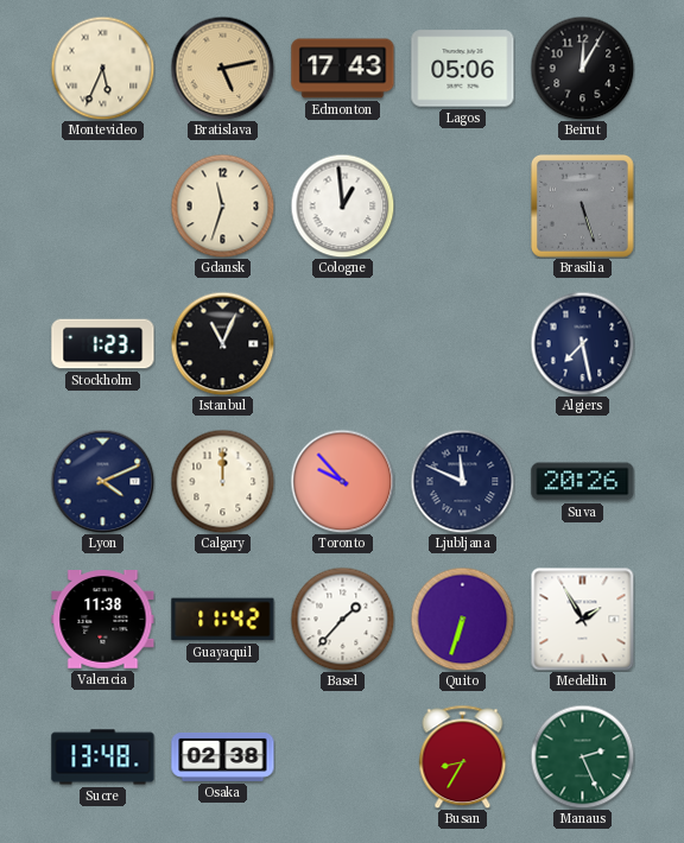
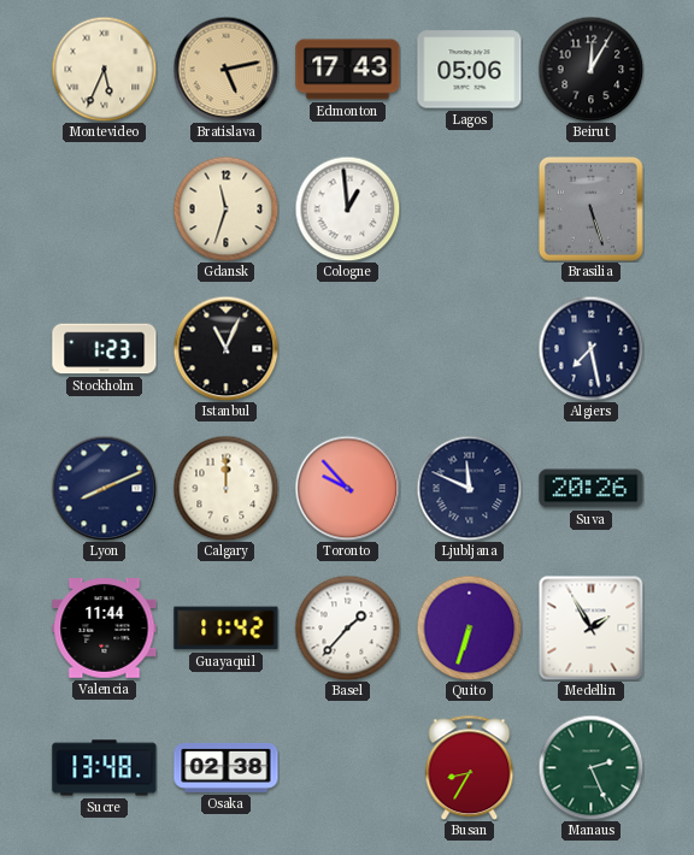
Lyon: 4:11 -> 8:11 (104, 488)
Valencia: 11:38 -> 11:44 (105, 629)
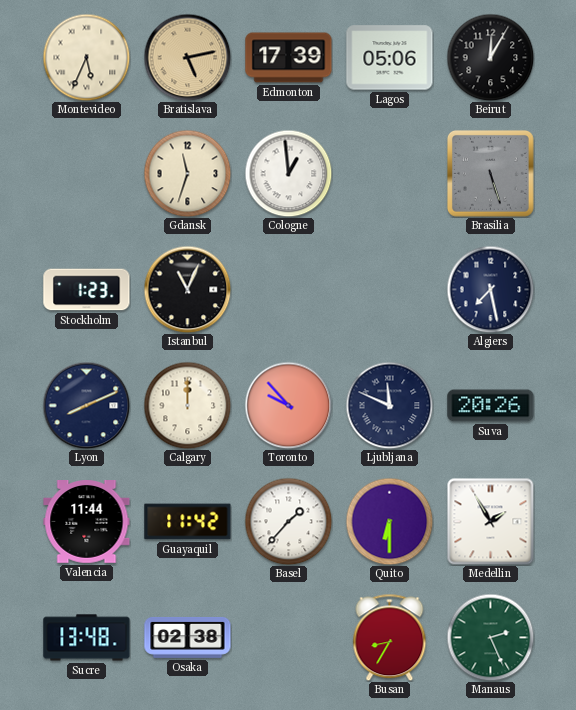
Edmonton: 17:43 -> 17:39 (289, 58)
Quito: 6:33 -> 6:30 (389, 521)
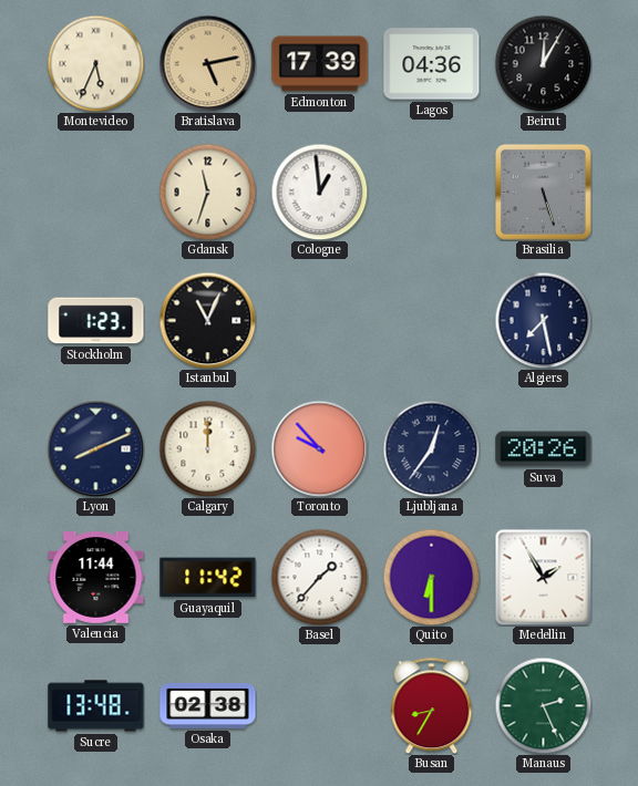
Lagos: 05:06 -> 04:36 (432, 64)
Ljubljana: 11:49 -> 12:36 (431, 448)
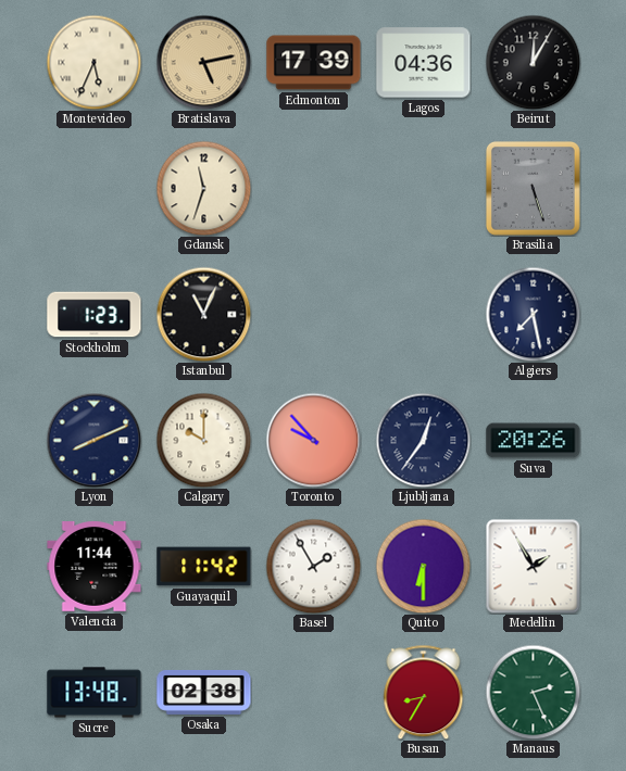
Cologne: 12:59 -> none (319, 192)
Calgary: 12:00 -> 10:00 (203, 440)
Basel: 1:37 -> 1:55 (313, 566)
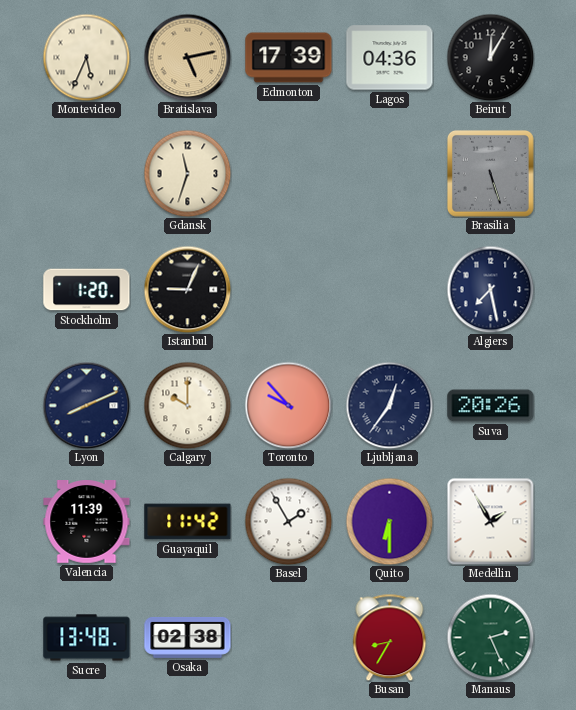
Stockholm: 1:23 -> 1:20 (87, 290)
Istanbul: 11:04 -> 9:04 (187, 289)
Valencia: 11:44 -> 11:39 (87, 522)
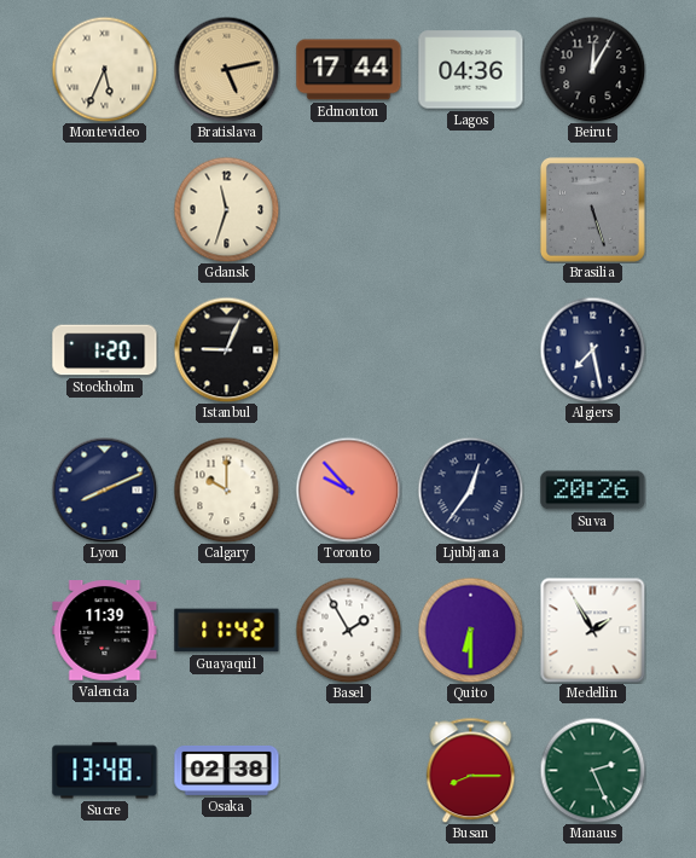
Edmonton: 17:39 -> 17:44 (349, 70)
Busan: 8:35 -> 8:15 (471, 770)
